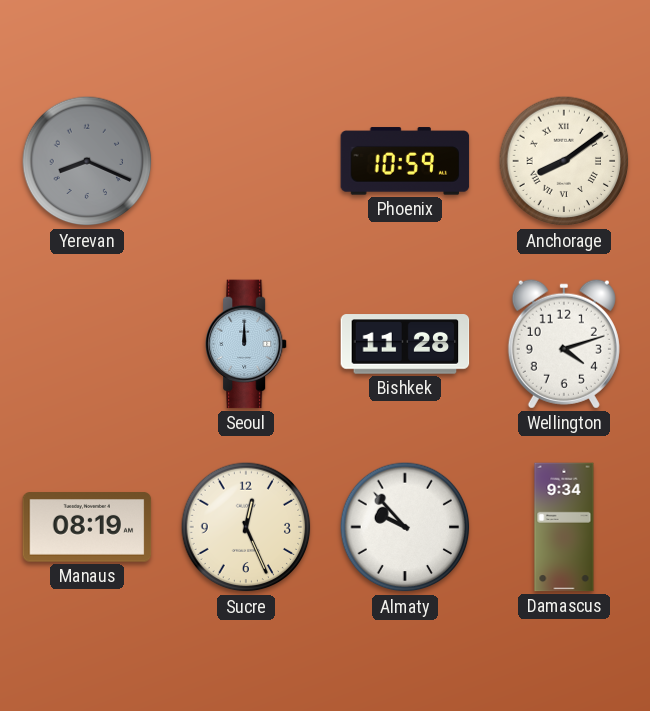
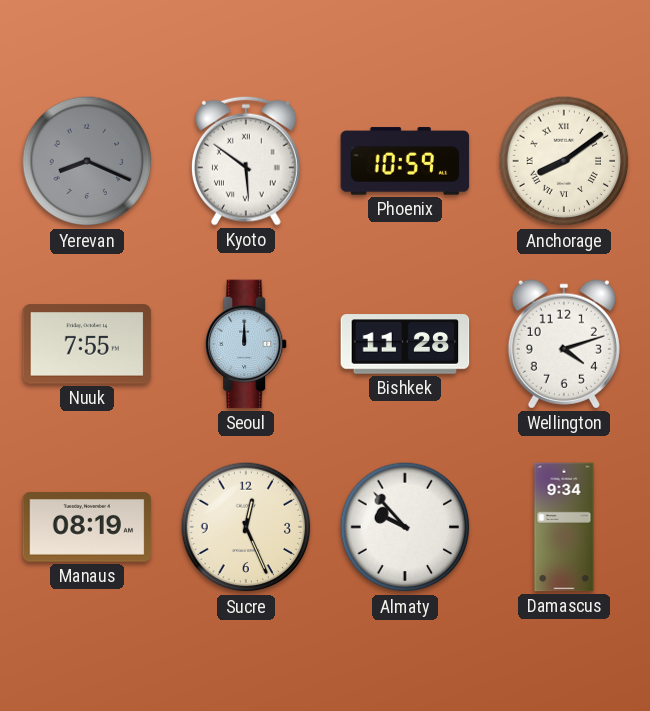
Kyoto: none -> 5:51 (247, 161)
Nuuk: none -> 7:55 (87, 344)
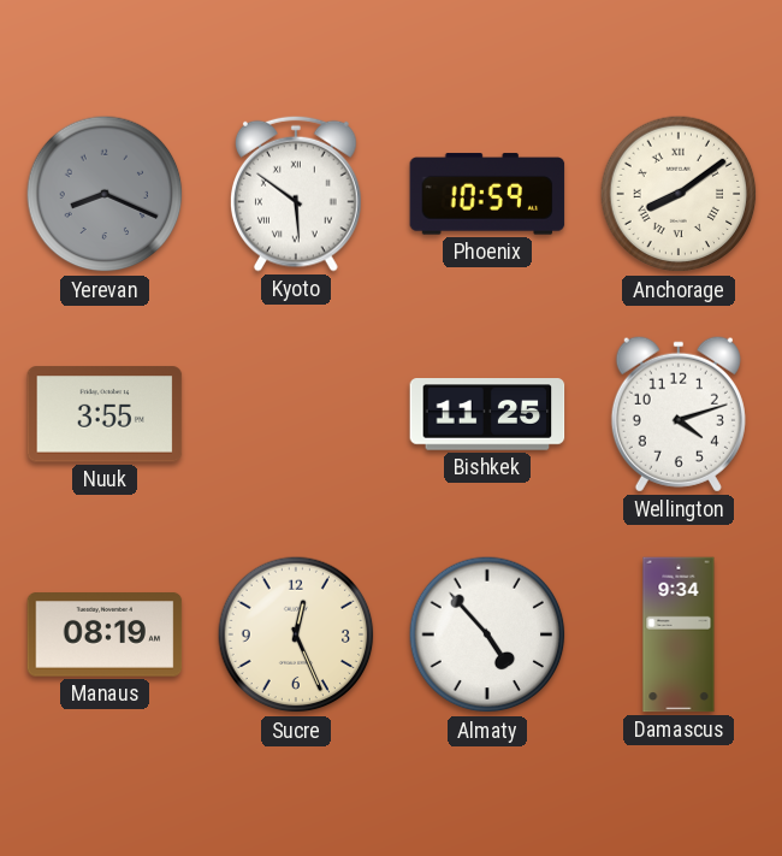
Nuuk: 7:55 -> 3:55 (105, 414)
Seoul: 12:00 -> none (247, 344)
Bishkek: 11:28 -> 11:25 (487, 414)
Almaty: 9:53 -> 4:53 (487, 634)
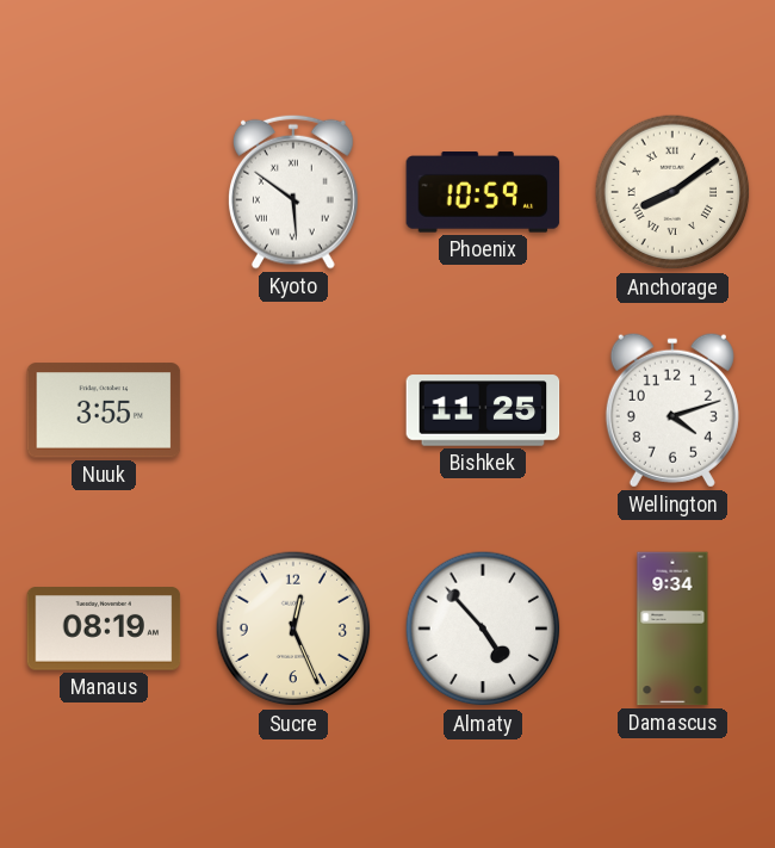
Yerevan: 8:19 -> none (105, 194)
